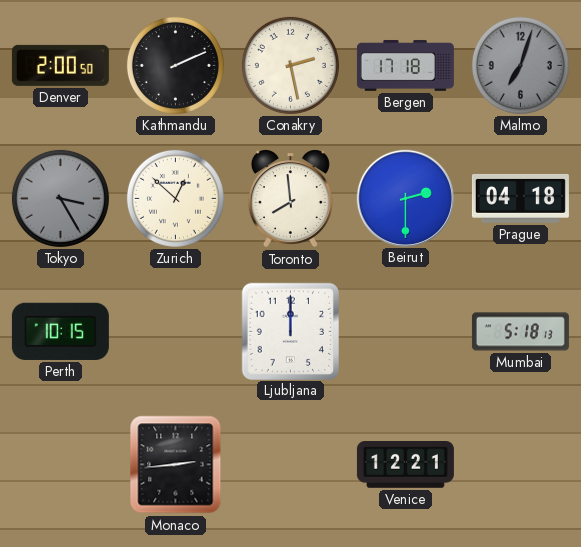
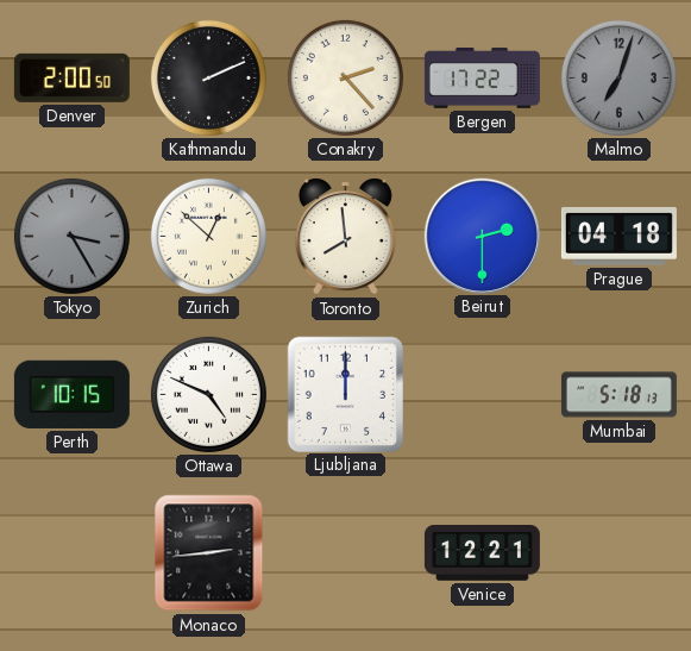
Conakry: 2:28 -> 2:23 (345, 77)
Bergen: 17:18 -> 17:22 (482, 77)
Ottawa: none -> 4:49 (208, 394)
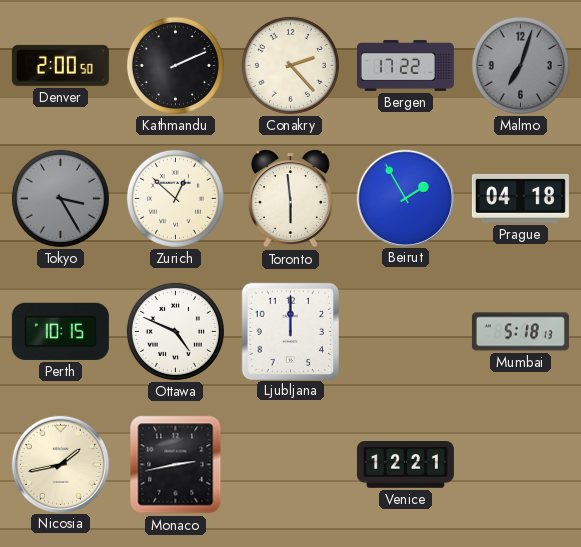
Toronto: 7:59 -> 5:59 (290, 199)
Beirut: 2:30 -> 1:55 (405, 198)
Nicosia: none -> 1:43 (60, 464)
Monaco: 2:44 -> 2:43 (176, 465)
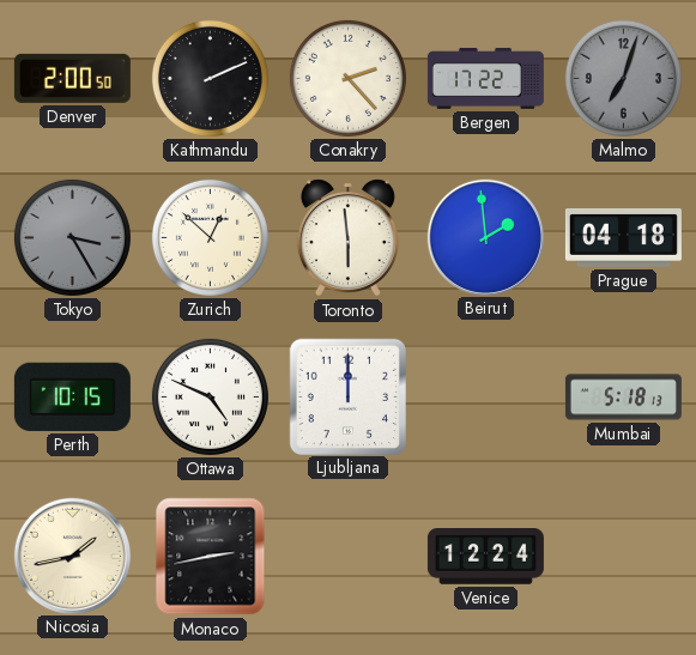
Beirut: 1:55 -> 1:59 (485, 237)
Venice: 12:21 -> 12:24 (485, 557)
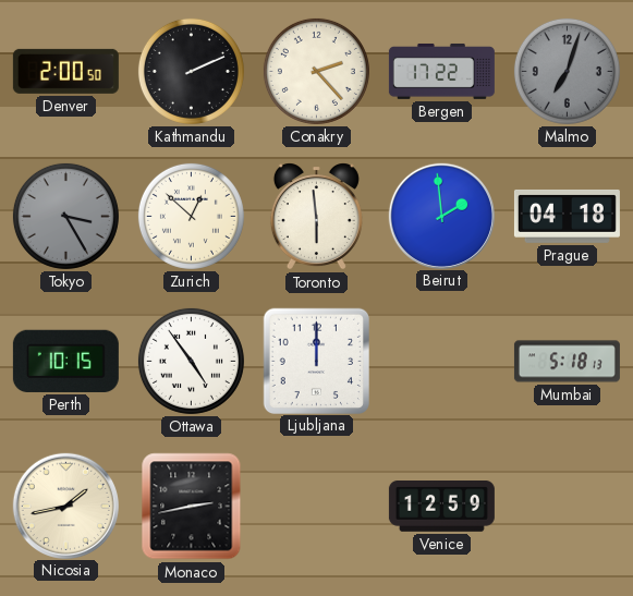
Ottawa: 4:49 -> 4:54 (191, 361)
Venice: 12:24 -> 12:59 (441, 507)
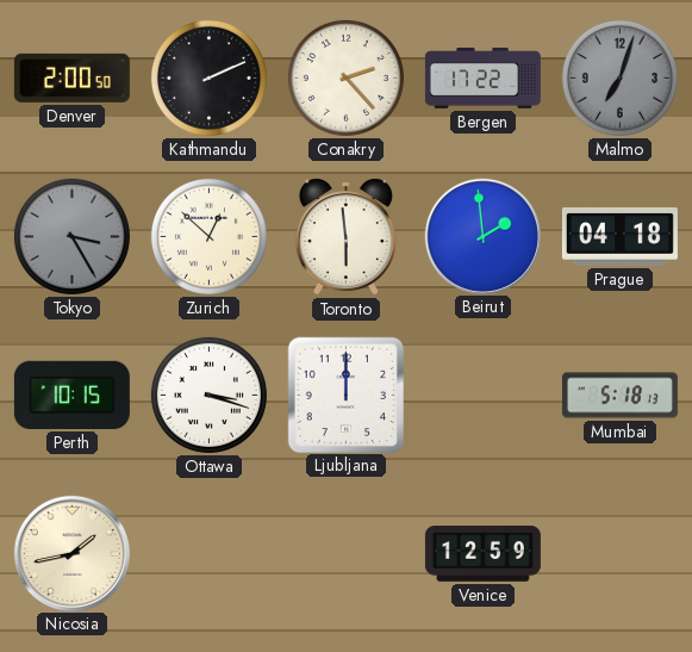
Ottawa: 4:54 -> 3:18 (208, 395)
Monaco: 2:43 -> none (192, 507)
